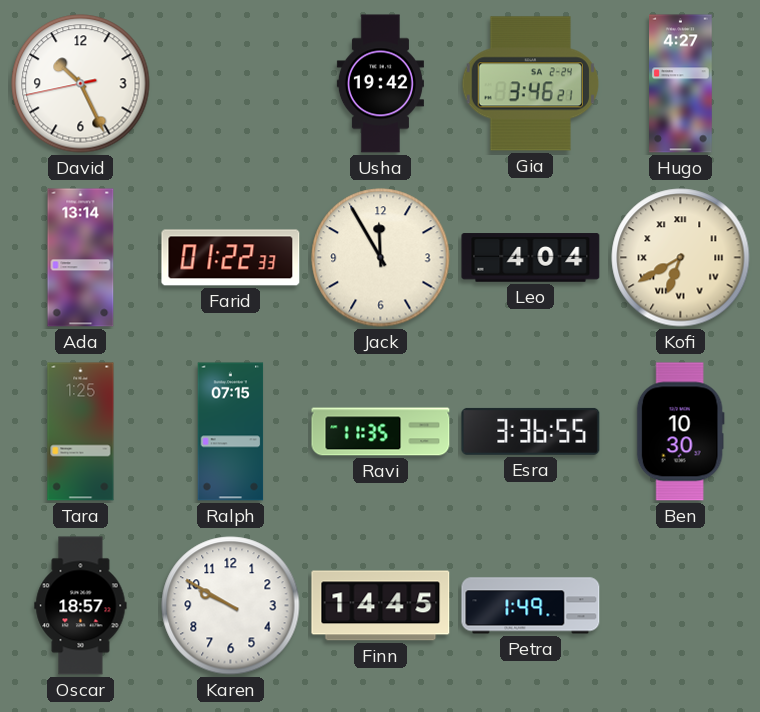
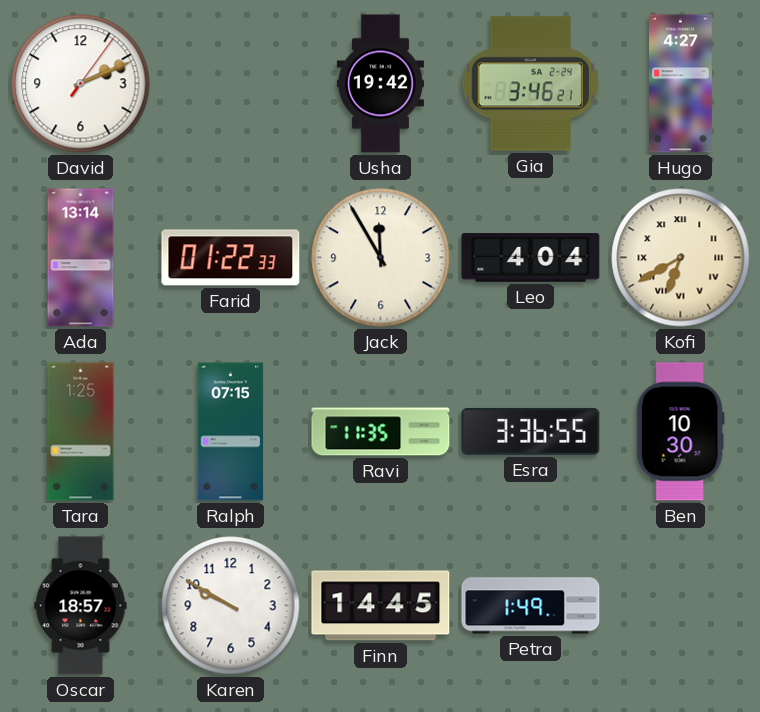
David: 10:25 -> 2:11 (81, 84)
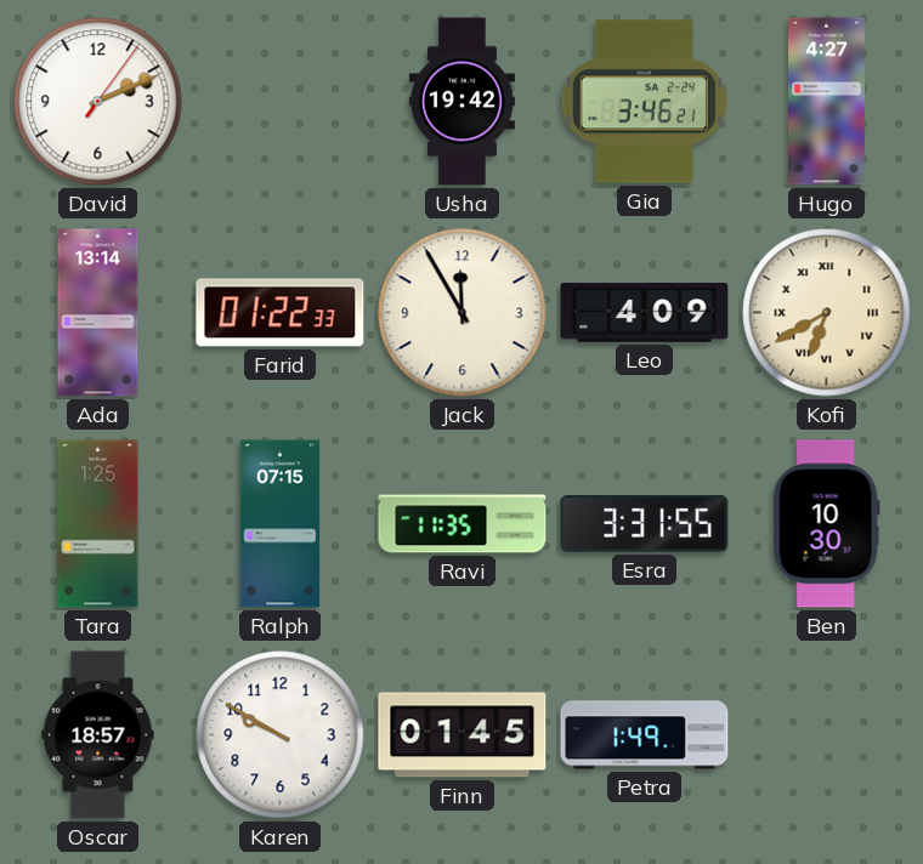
Leo: 4:04 -> 4:09 (645, 313)
Esra: 3:36 -> 3:31 (645, 523)
Finn: 14:45 -> 01:45 (463, 735)
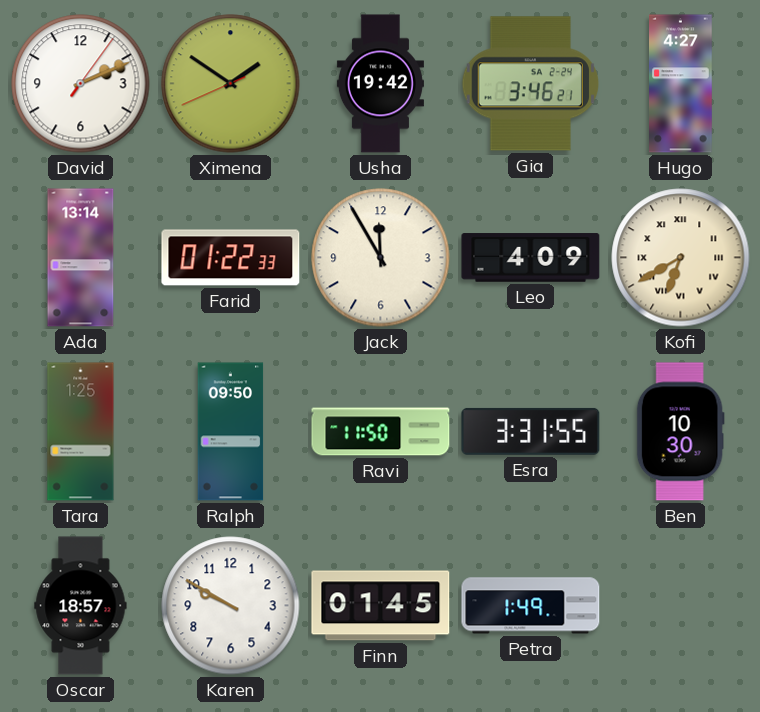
Ximena: none -> 1:50 (231, 84)
Ralph: 07:15 -> 09:50 (231, 432)
Ravi: 11:35 -> 11:50 (381, 432)
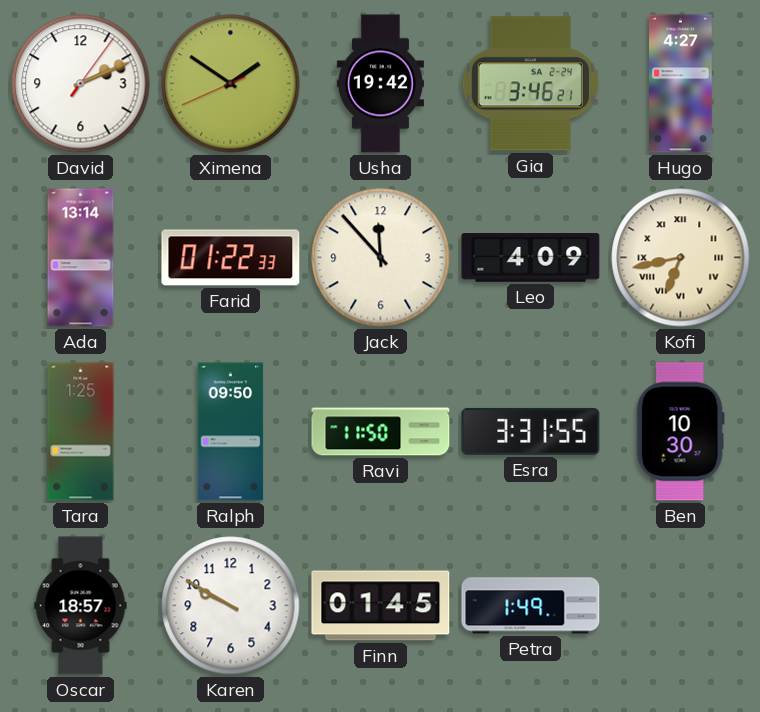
Jack: 11:55 -> 11:53 (381, 258)
Kofi: 6:40 -> 6:43 (681, 258)
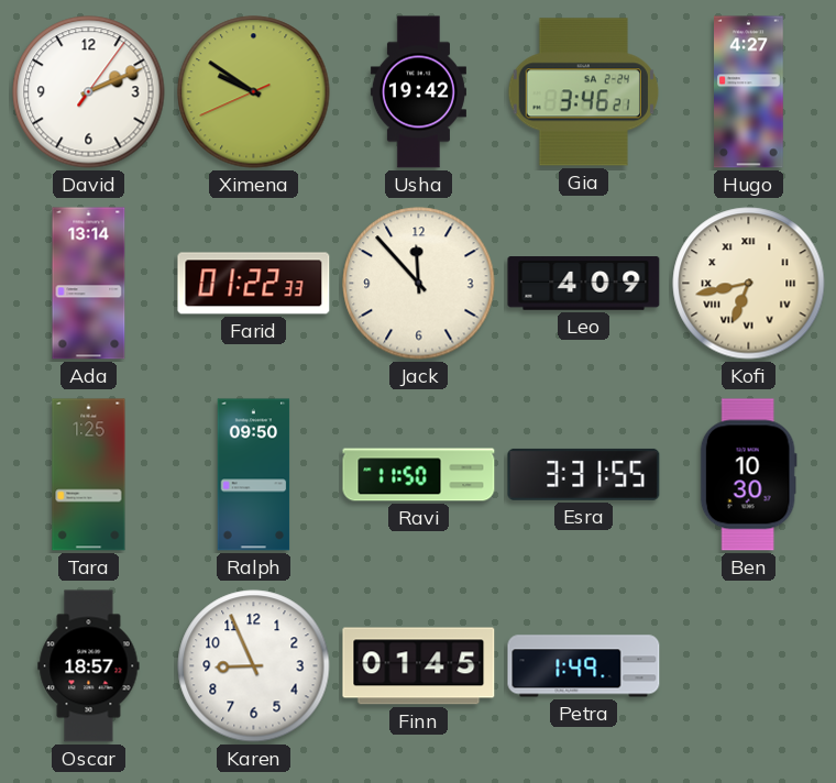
Ximena: 1:50 -> 9:50 (254, 92)
Karen: 9:50 -> 8:56 (254, 666)
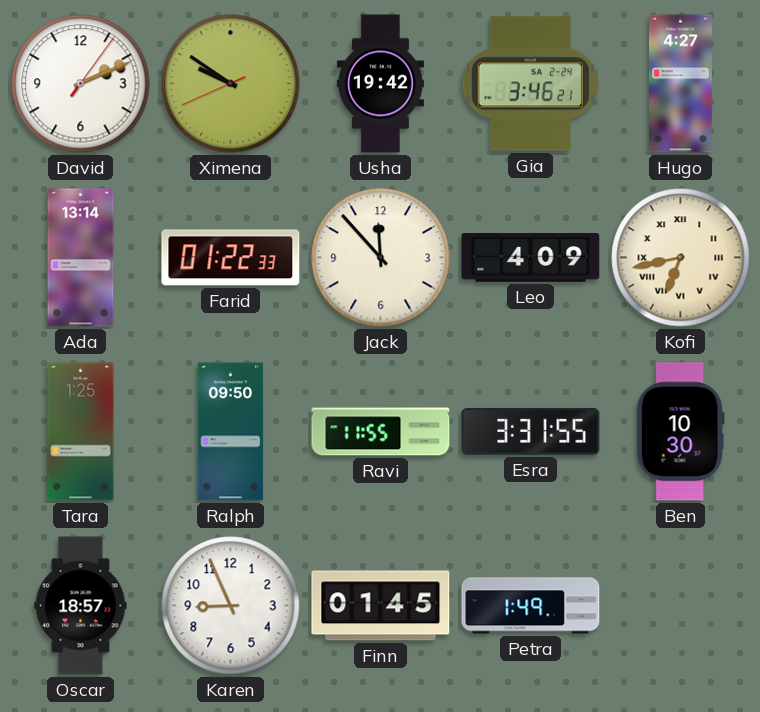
Ravi: 11:50 -> 11:55 (381, 432)
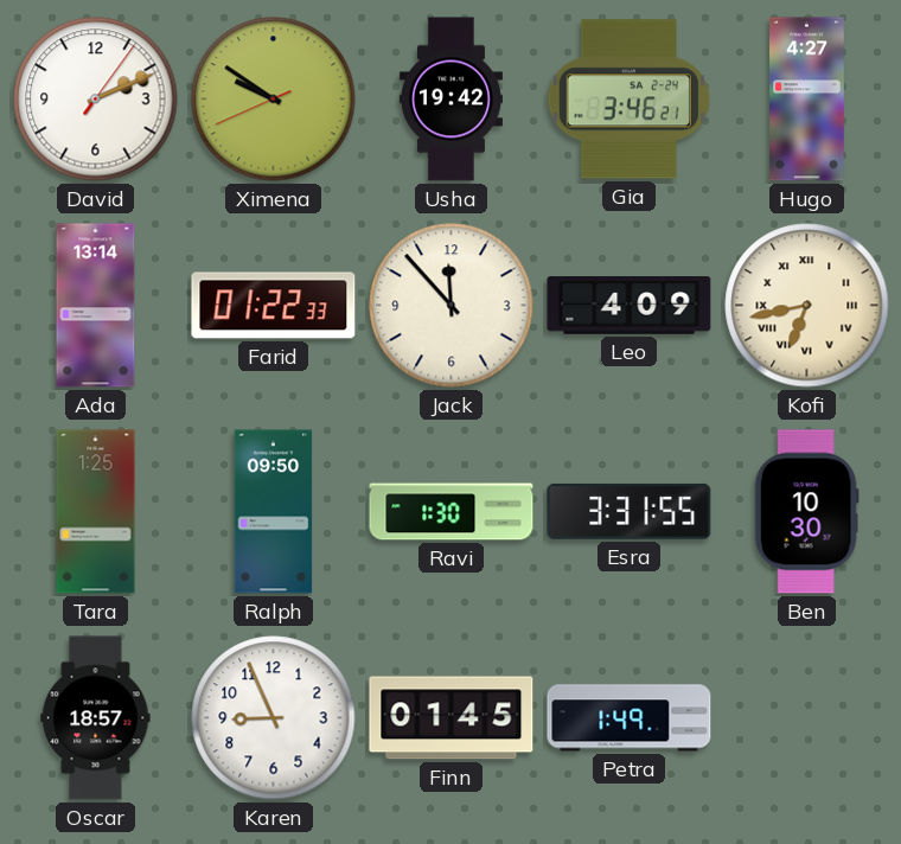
Ravi: 11:55 -> 1:30 (452, 512)
